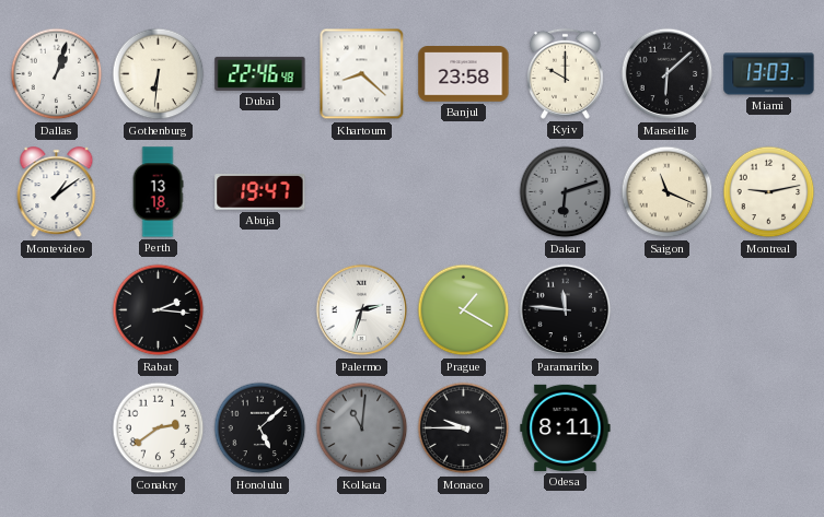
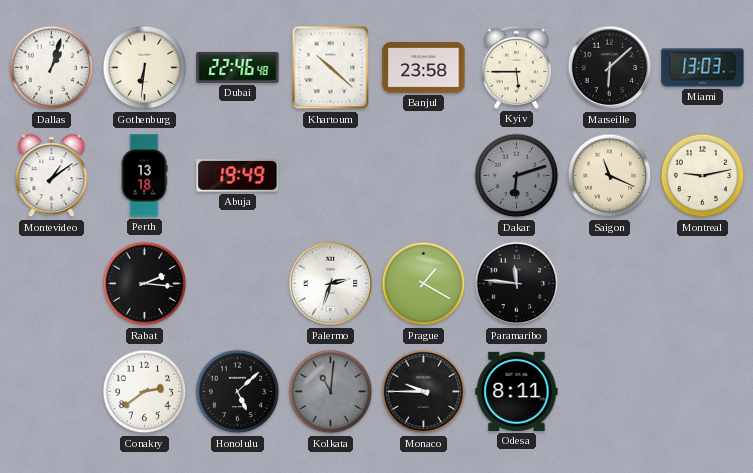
Khartoum: 8:22 -> 10:22 (331, 68)
Kyiv: 10:00 -> 5:45 (516, 67)
Abuja: 19:47 -> 19:49 (238, 176)
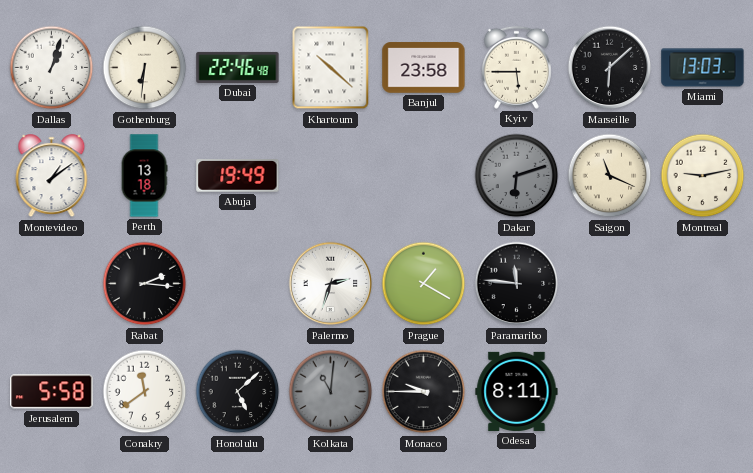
Jerusalem: none -> 5:58 (52, 392)
Conakry: 2:39 -> 11:39 (145, 392)
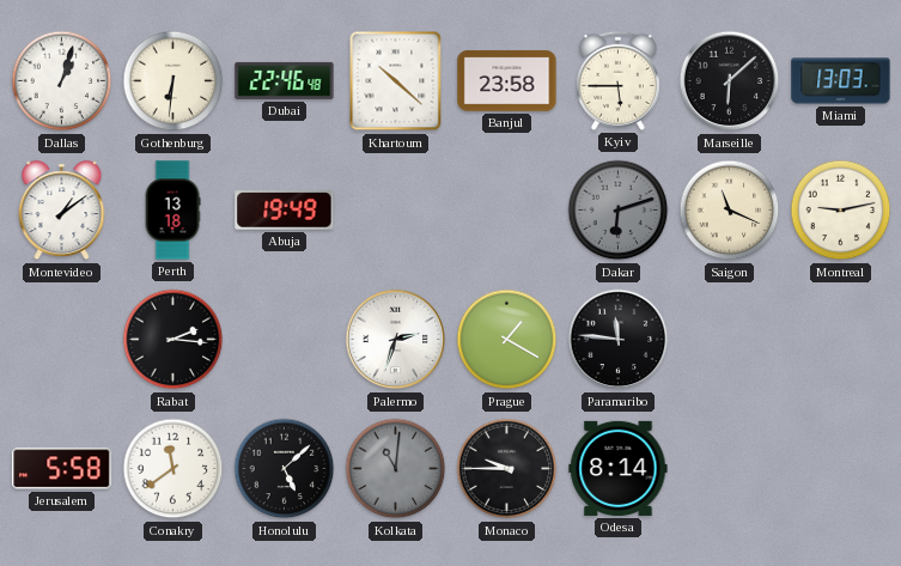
Odesa: 8:11 -> 8:14 (619, 468)
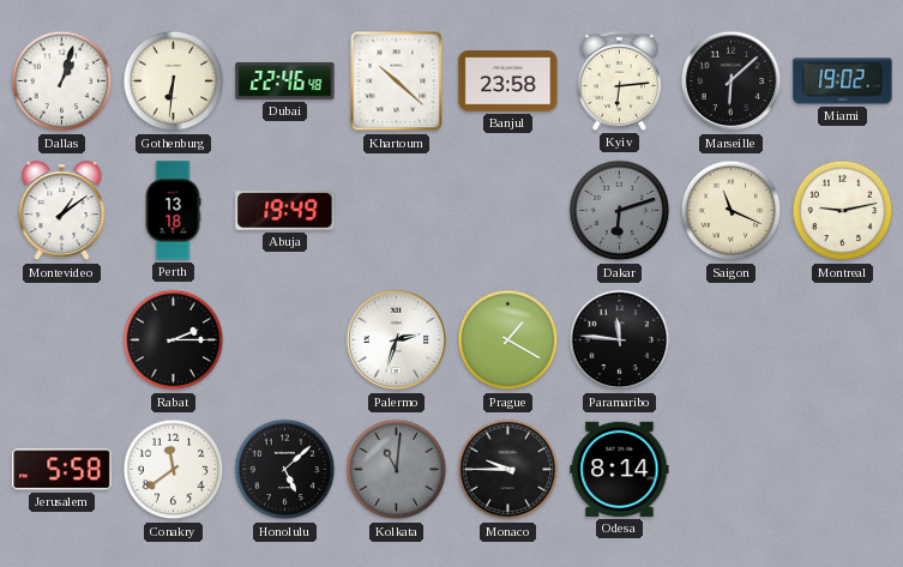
Kyiv: 5:45 -> 6:14 (619, 80)
Miami: 13:03 -> 19:02 (843, 82)
Rabat: 2:16 -> 2:15 (174, 340)
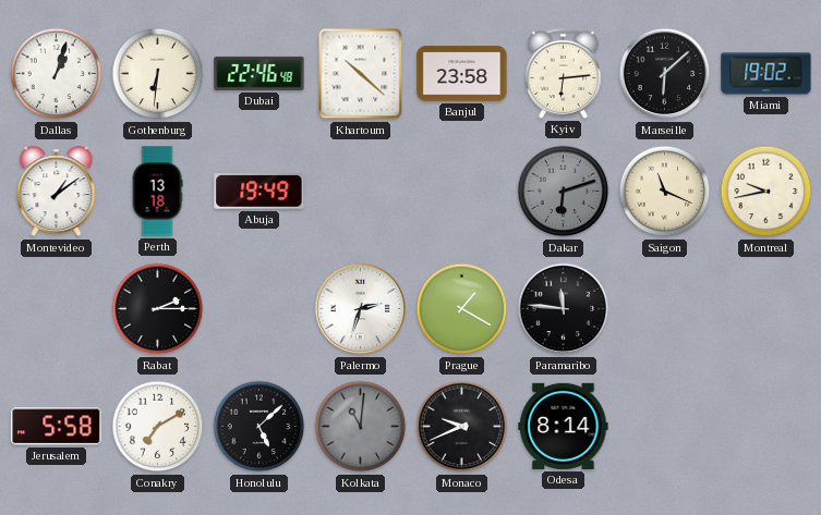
Montreal: 9:13 -> 9:43 (766, 192)
Conakry: 11:39 -> 7:10 (158, 427)
Monaco: 9:45 -> 9:41 (462, 427)
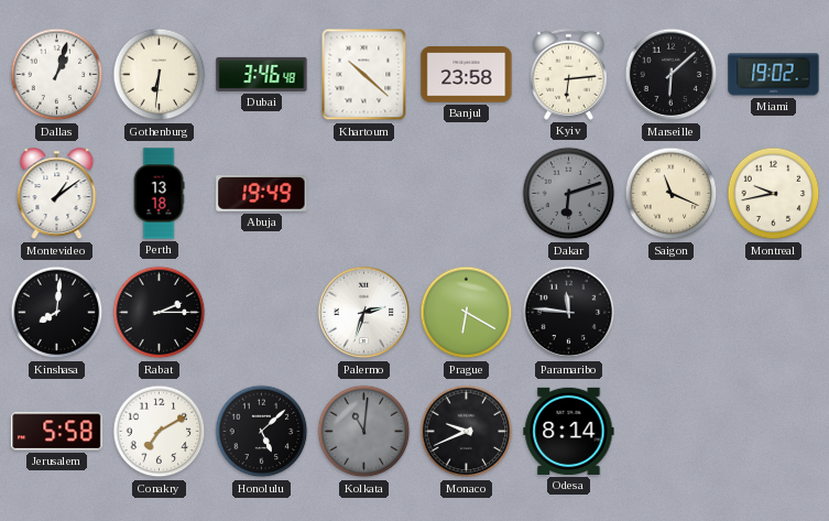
Dubai: 22:46 -> 3:46 (262, 74)
Kinshasa: none -> 8:01 (57, 313)
Prague: 1:20 -> 6:20 (467, 313)
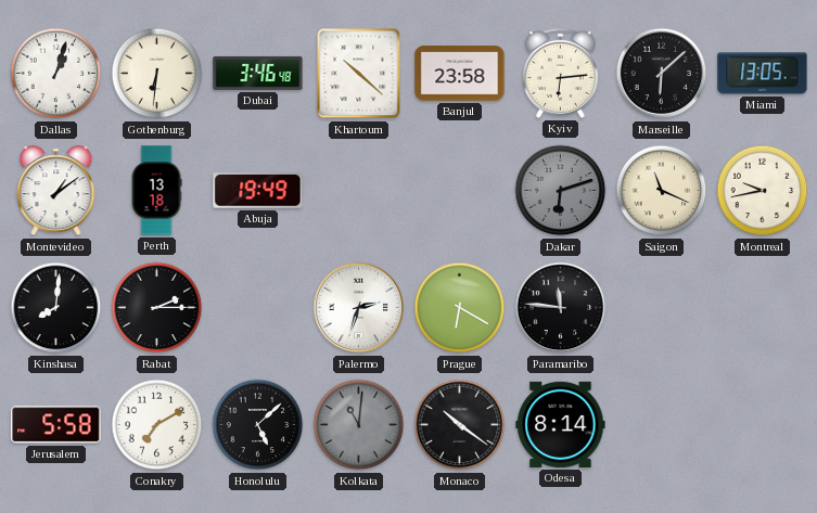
Miami: 19:02 -> 13:05 (763, 74)
Monaco: 9:41 -> 10:21 (460, 425)
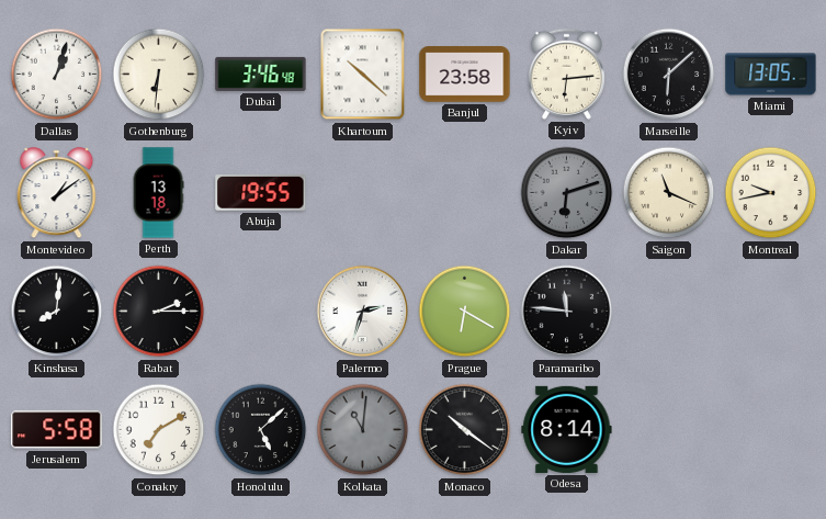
Abuja: 19:49 -> 19:55 (261, 193)
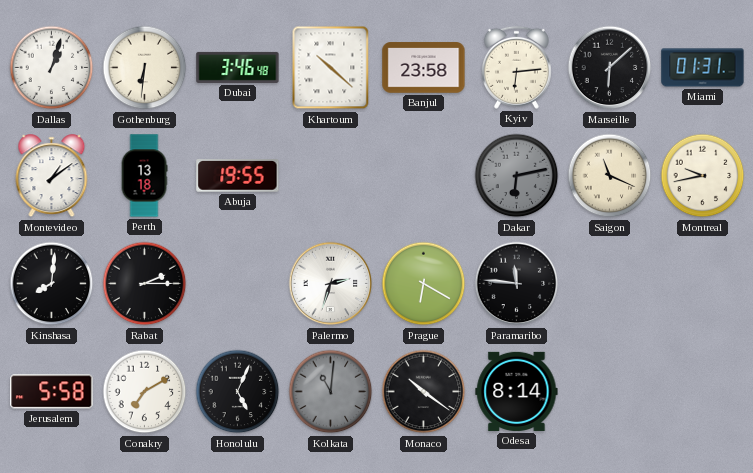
Miami: 13:05 -> 01:31 (703, 68)
Dakar: 6:12 -> 6:13 (517, 176)
Honolulu: 5:08 -> 5:04 (238, 392)
